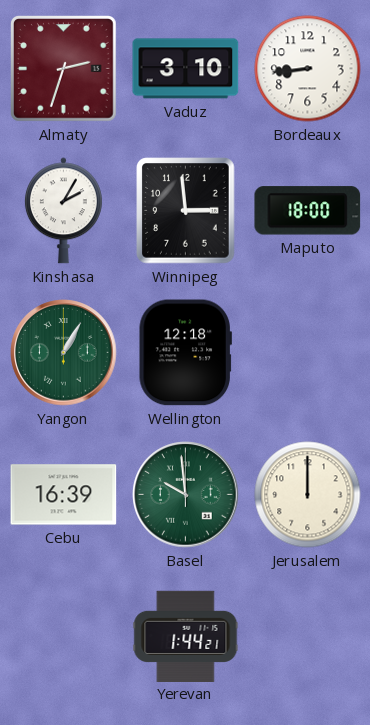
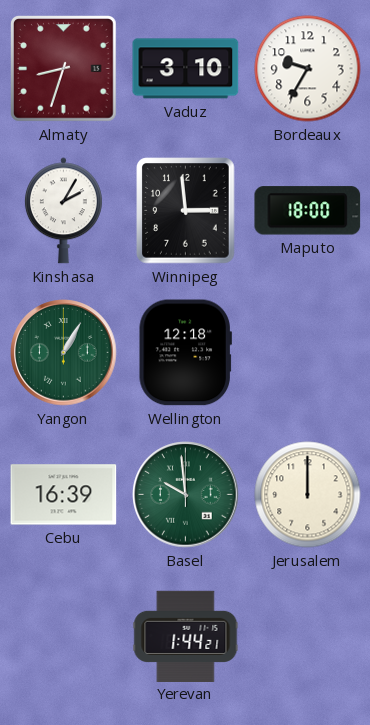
Almaty: 2:33 -> 8:33 (64, 69)
Bordeaux: 8:44 -> 9:35 (308, 69)
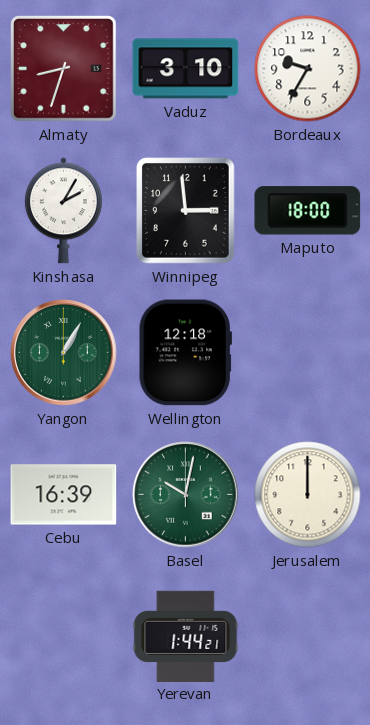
Basel: 9:59 -> 10:02 (186, 495)
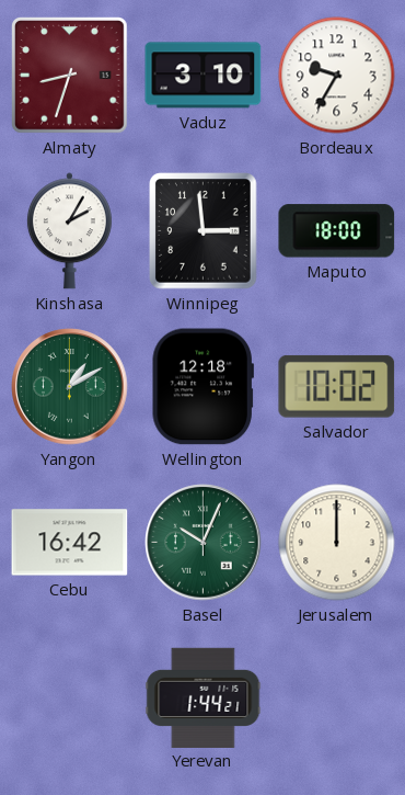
Yangon: 1:05 -> 1:10 (70, 387)
Salvador: none -> 10:02 (337, 386)
Cebu: 16:39 -> 16:42 (70, 543)
Basel: 10:02 -> 10:04 (204, 543)
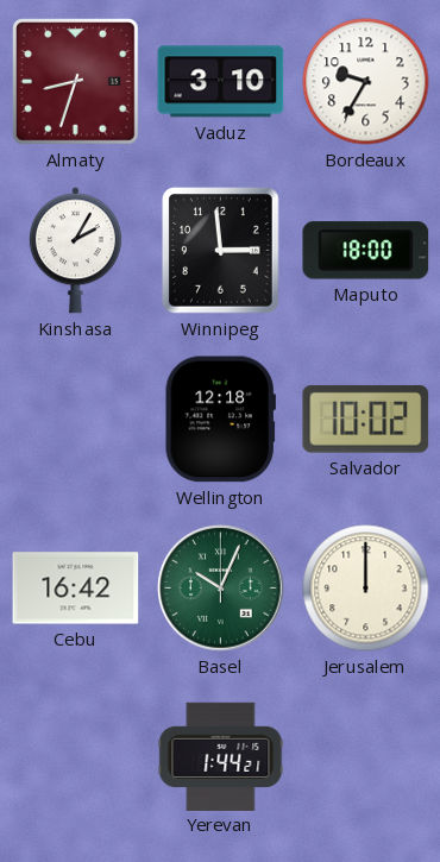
Yangon: 1:10 -> none (70, 387)
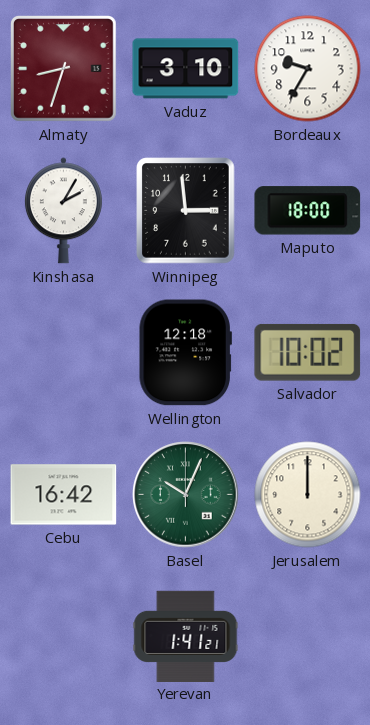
Yerevan: 1:44 -> 1:41 (186, 636)
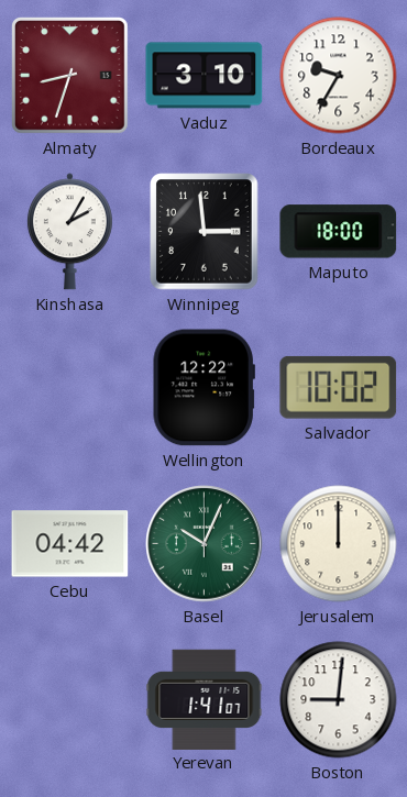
Wellington: 12:18 -> 12:22 (204, 388)
Cebu: 16:42 -> 04:42 (70, 544)
Yerevan: 1:41:21 -> 1:41:07 (205, 699)
Boston: none -> 9:01 (339, 700)
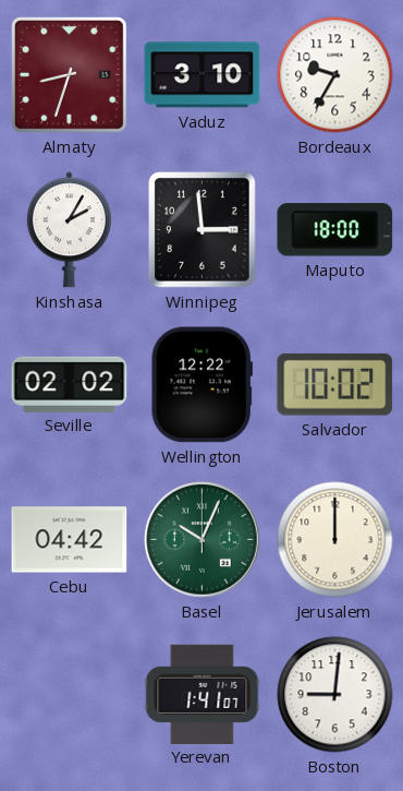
Seville: none -> 02:02 (70, 384)
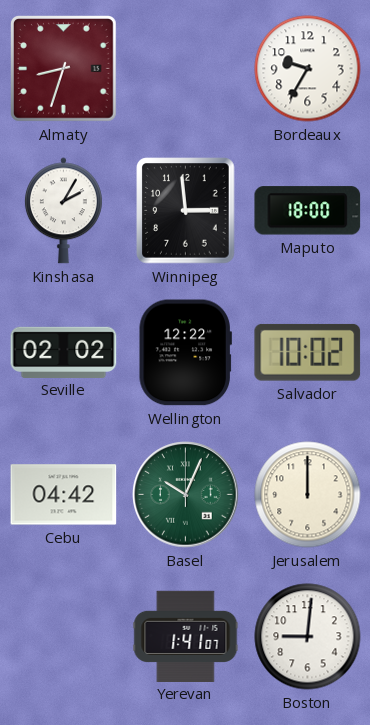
Vaduz: 3:10 -> none (203, 75)
